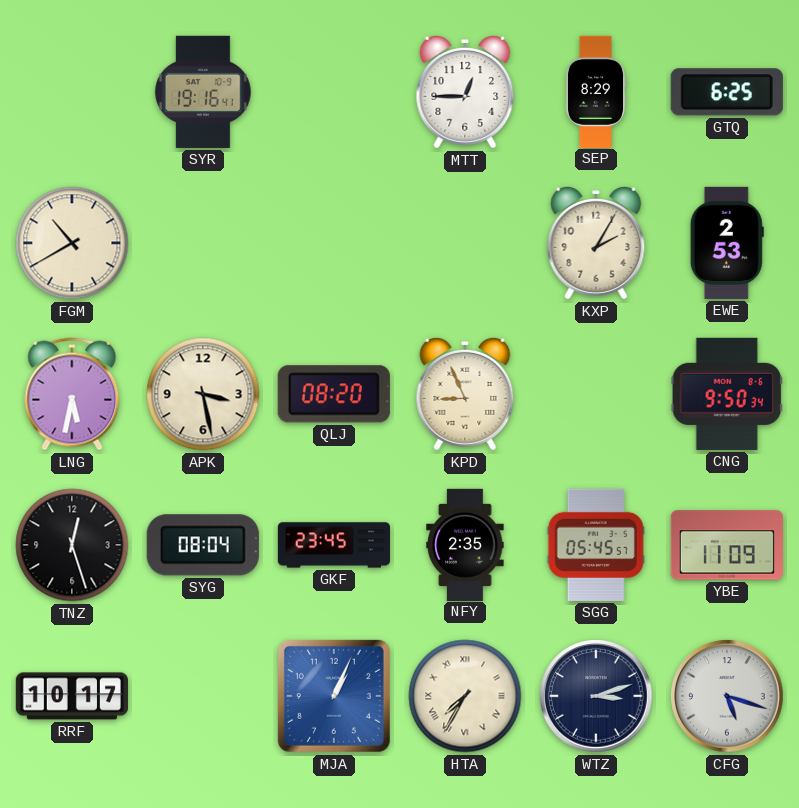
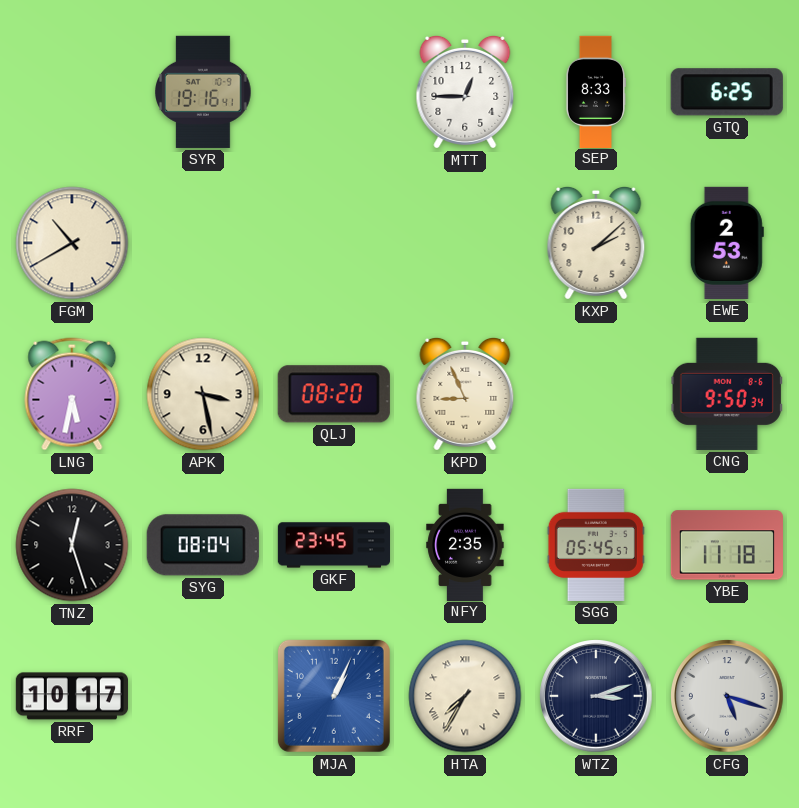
SEP: 8:29 -> 8:33 (595, 91)
KXP: 2:05 -> 2:08 (596, 243)
YBE: 11:09 -> 11:18 (727, 545)
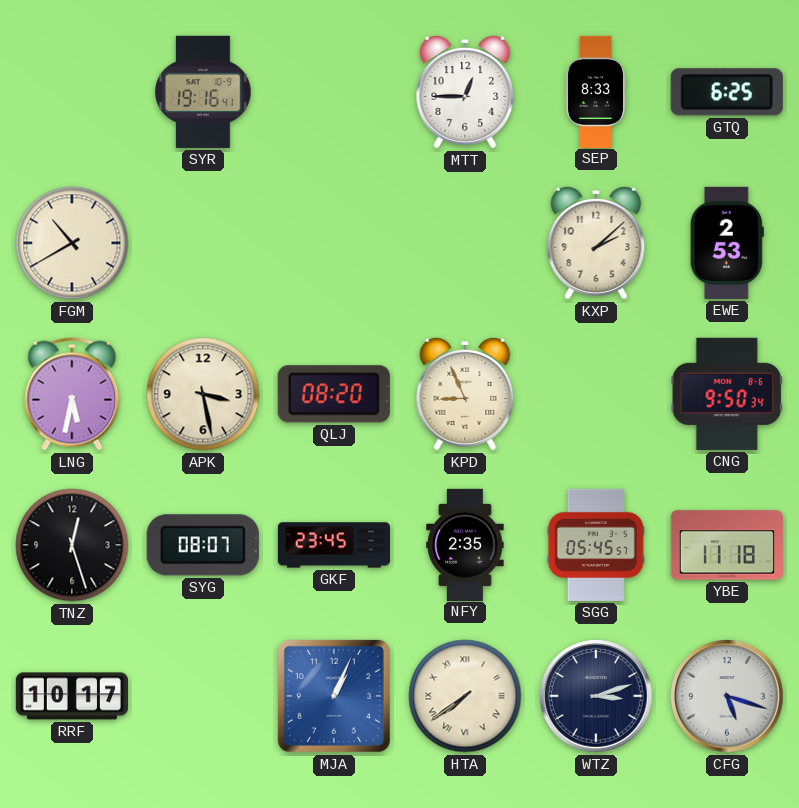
SYG: 08:04 -> 08:07 (203, 545)
HTA: 7:35 -> 7:39 (465, 696)
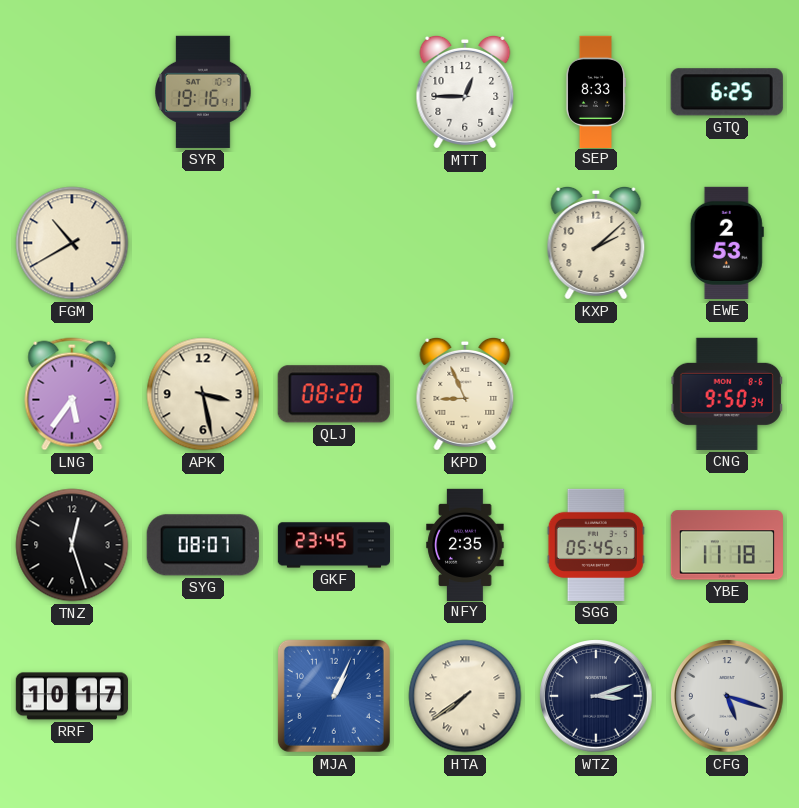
LNG: 5:32 -> 5:36 (72, 394)
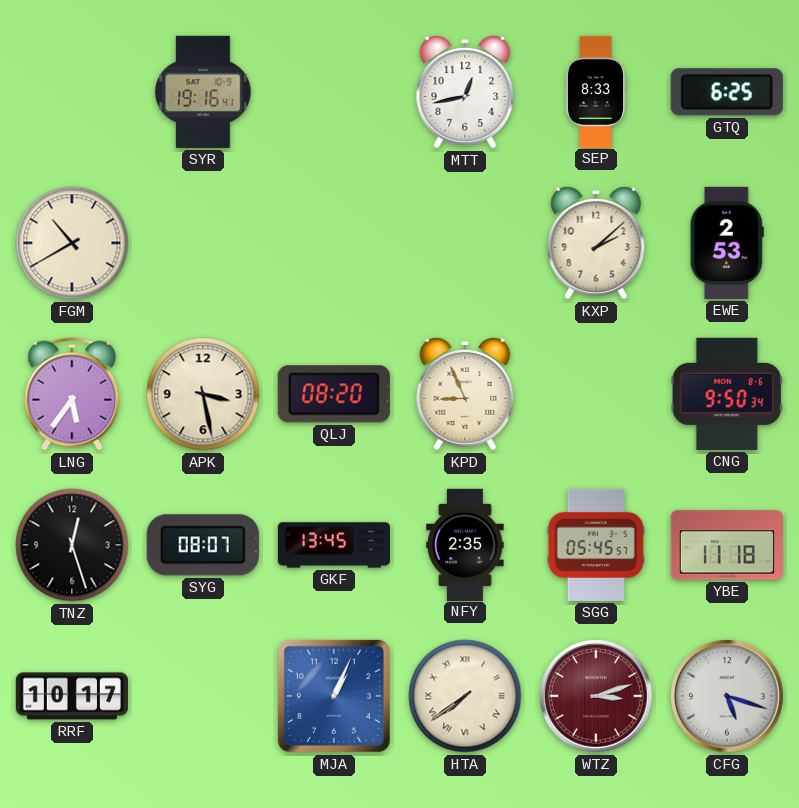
MTT: 12:45 -> 12:43 (465, 92)
GKF: 23:45 -> 13:45 (333, 545)
WTZ dial: navy -> burgundy (596, 696)
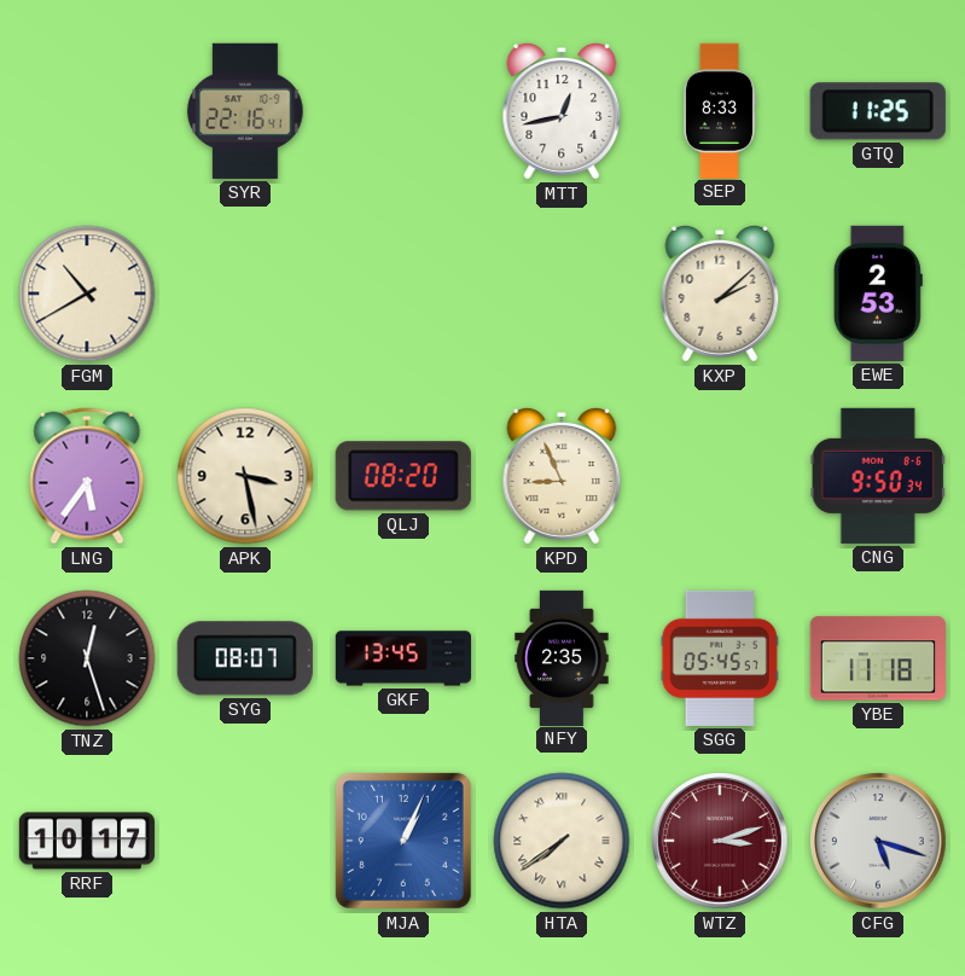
SYR: 19:16 -> 22:16 (246, 111)
GTQ: 6:25 -> 11:25 (878, 111)
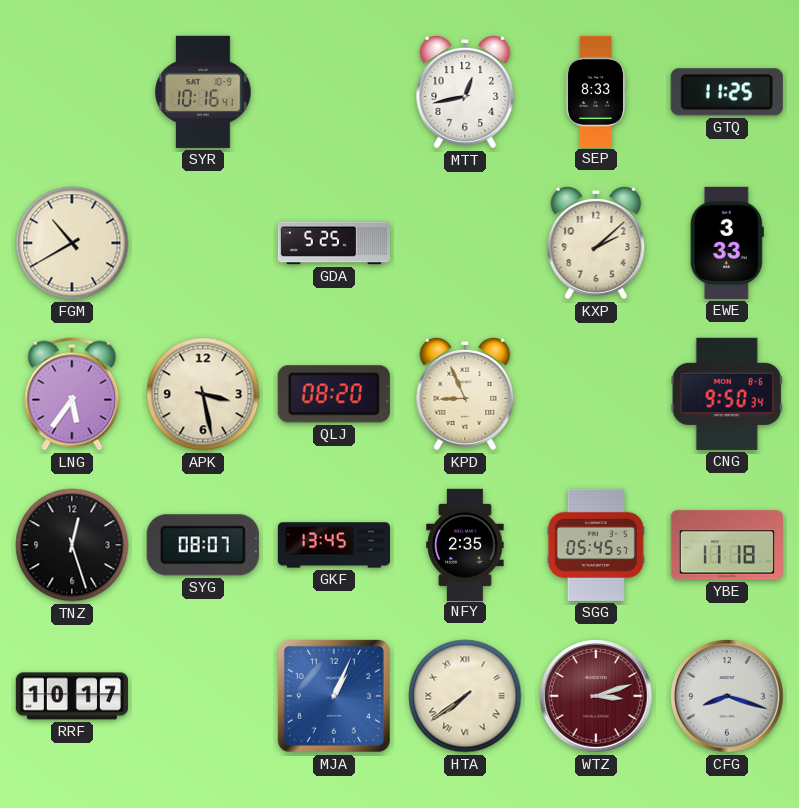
SYR: 22:16 -> 10:16 (204, 92)
GDA: none -> 5:25 (333, 243)
EWE: 2:53 -> 3:33 (727, 243)
CFG: 5:18 -> 8:18 (727, 696)
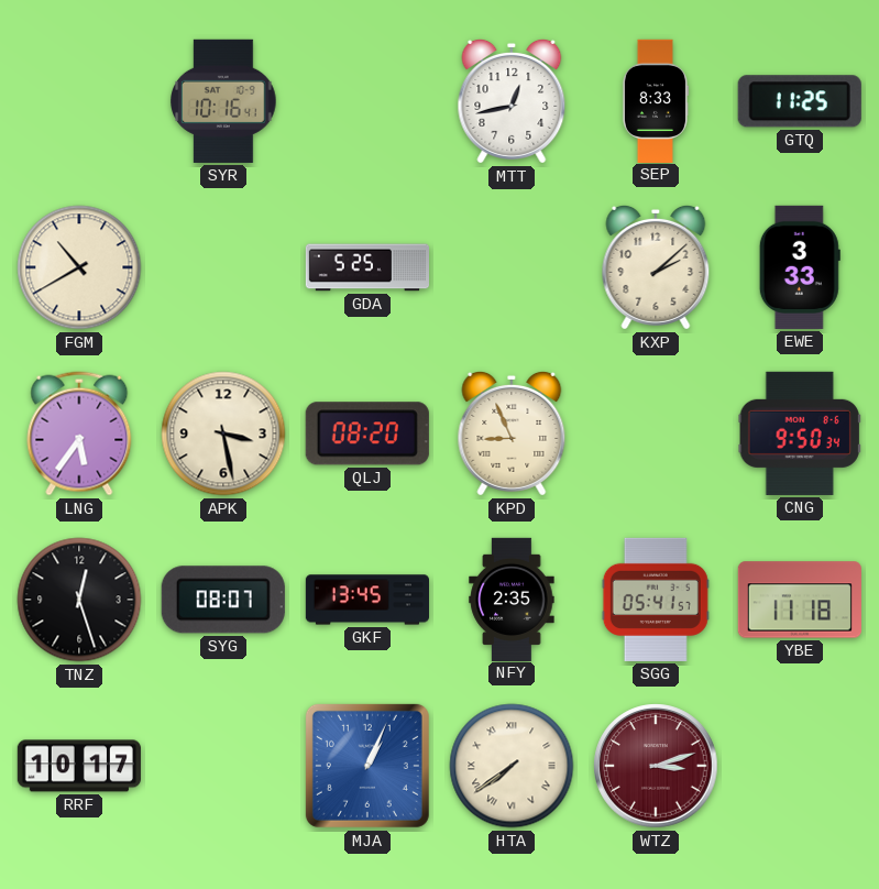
SGG: 05:45 -> 05:41 (656, 600)
CFG: 8:18 -> none (727, 696)
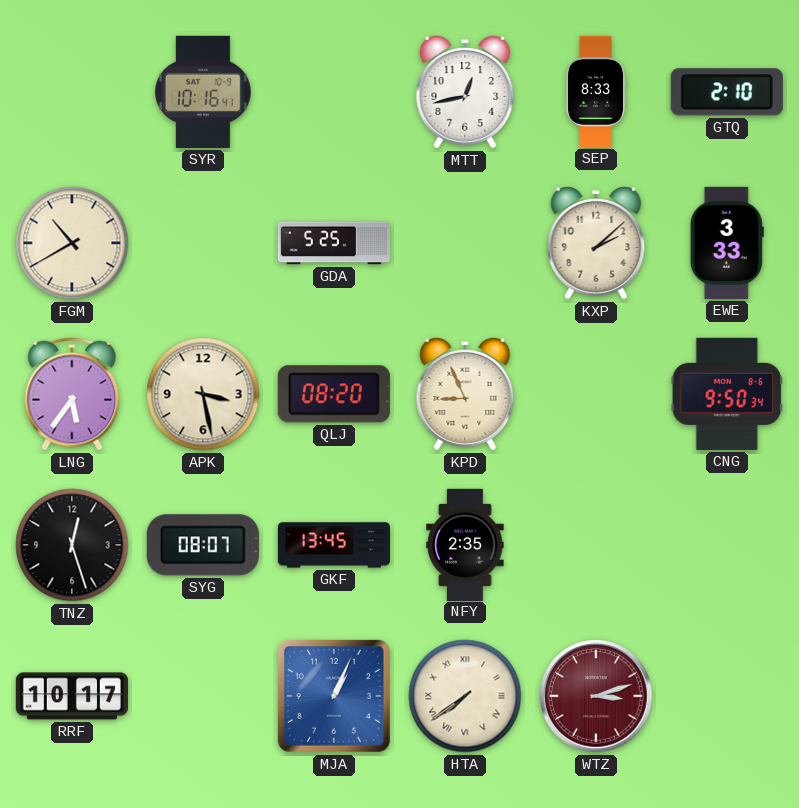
GTQ: 11:25 -> 2:10 (727, 92)
SGG: 05:41 -> none (656, 600)
YBE: 11:18 -> none (800, 600)
